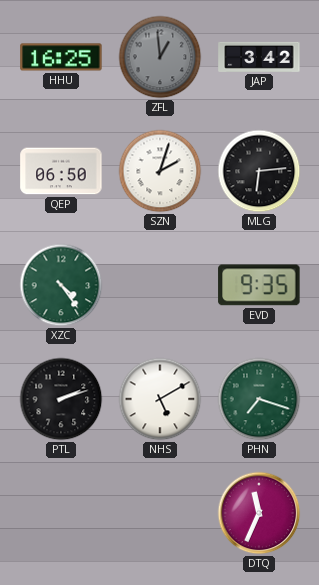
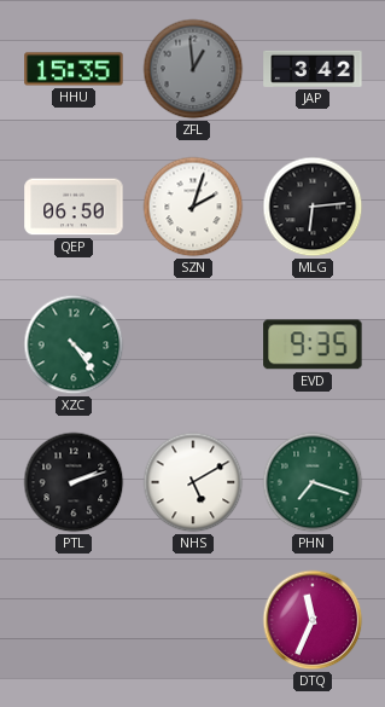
HHU: 16:25 -> 15:35 (74, 69)
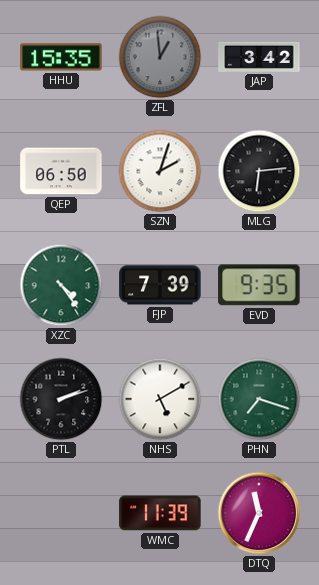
FJP: none -> 7:39 (160, 285)
WMC: none -> 11:39 (160, 513)
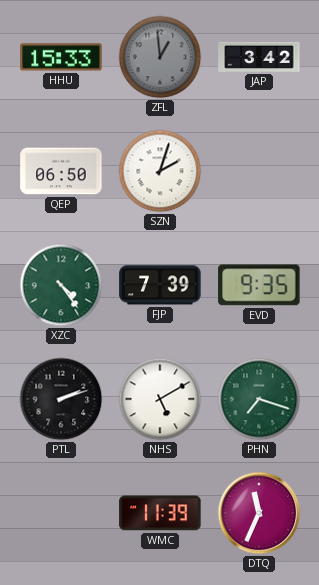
HHU: 15:35 -> 15:33 (61, 57)
MLG: 6:14 -> none (259, 171)
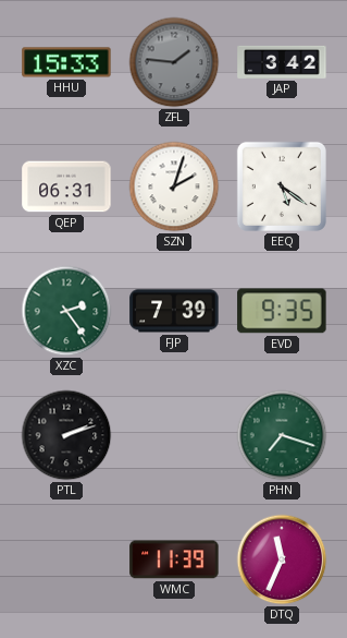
ZFL: 12:59 -> 1:46 (174, 62)
QEP: 06:50 -> 06:31 (66, 186)
EEQ: none -> 5:21 (282, 186)
XZC: 4:24 -> 2:24 (66, 311)
NHS: 5:10 -> none (160, 399)
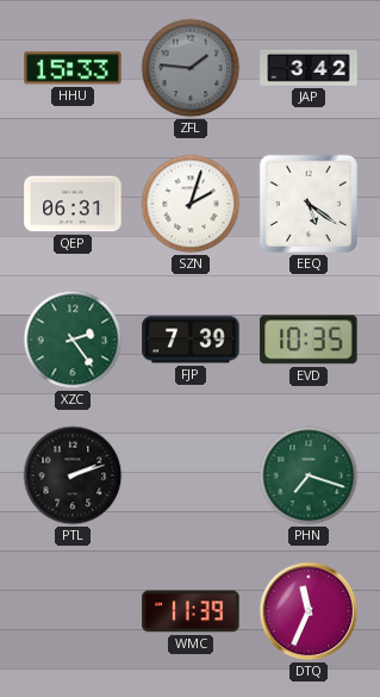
EVD: 9:35 -> 10:35 (309, 340)
